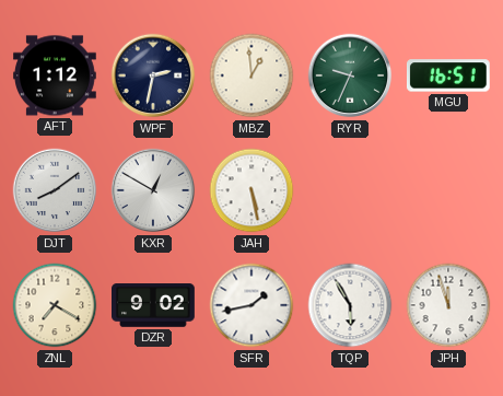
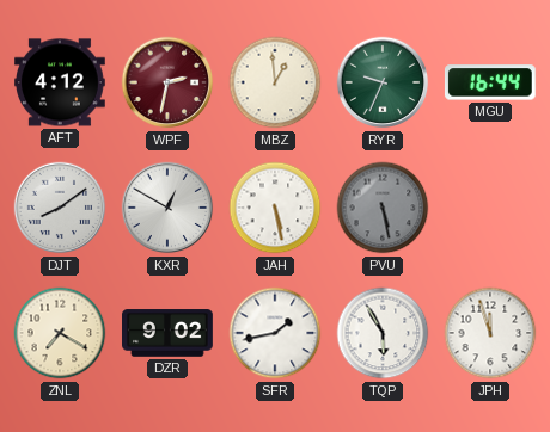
AFT: 1:12 -> 4:12 (61, 82)
WPF dial: navy -> burgundy (167, 82)
MGU: 16:51 -> 16:44 (490, 82)
PVU: none -> 5:28 (383, 208)
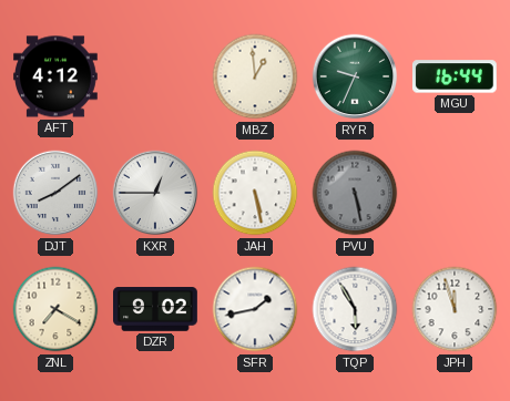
WPF: 2:32 -> none (167, 82)
KXR: 12:50 -> 12:45 (155, 193)
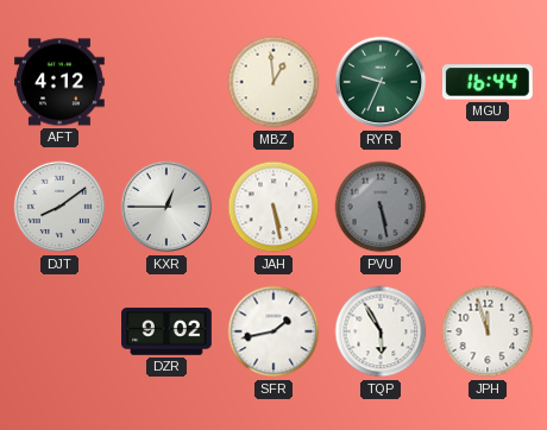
ZNL: 7:20 -> none (55, 309)
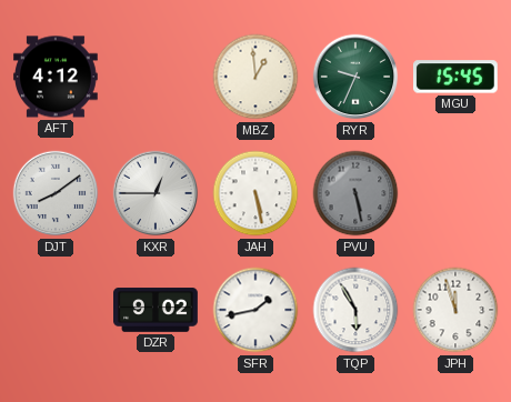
MGU: 16:44 -> 15:45 (455, 77)
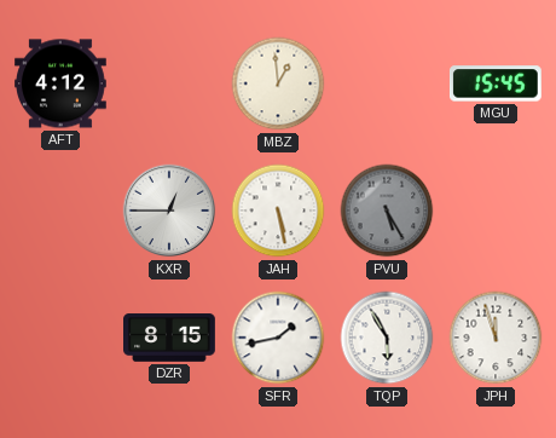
RYR: 9:34 -> none (355, 77)
DJT: 8:09 -> none (56, 193)
PVU: 5:28 -> 5:25 (387, 211)
DZR: 9:02 -> 8:15 (170, 338)
